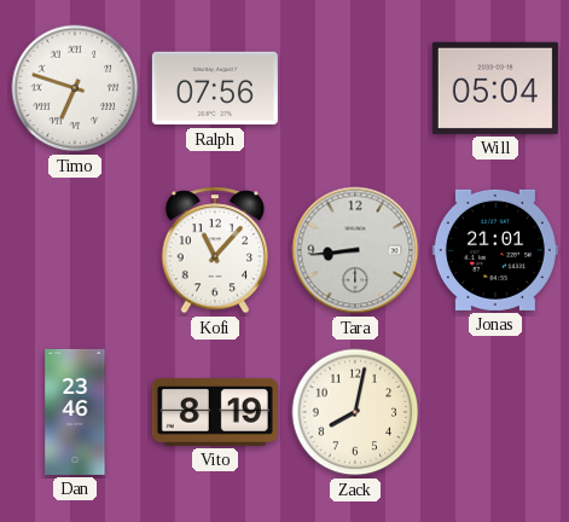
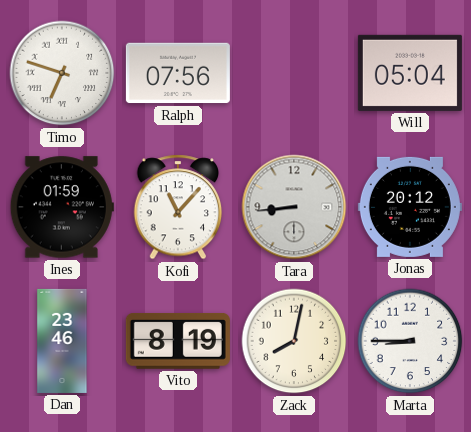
Ines: none -> 01:59 (62, 207)
Jonas: 21:01 -> 20:12 (410, 207)
Marta: none -> 8:45 (410, 341)
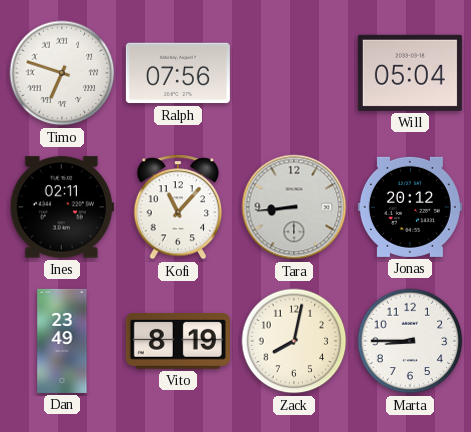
Ines: 01:59 -> 02:11 (62, 207)
Dan: 23:46 -> 23:49 (62, 341)
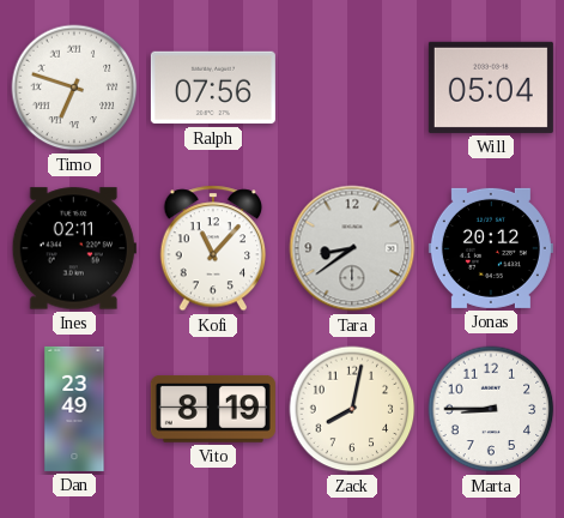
Tara: 8:44 -> 8:39 (352, 248)
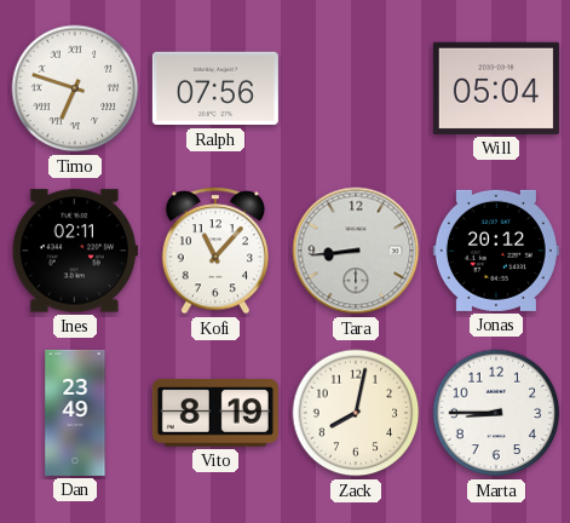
Tara: 8:39 -> 8:44 (356, 251)
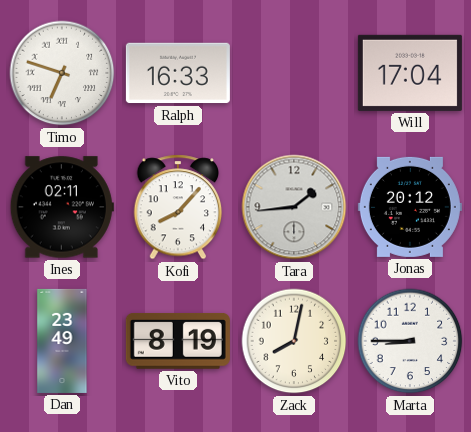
Ralph: 07:56 -> 16:33 (178, 73)
Will: 05:04 -> 17:04 (410, 73)
Kofi: 11:07 -> 8:07 (178, 207)
Tara: 8:44 -> 1:44 (294, 207)
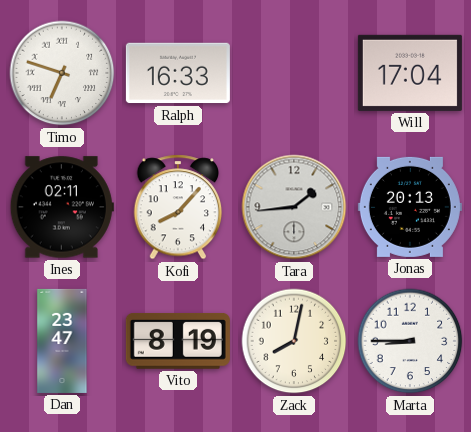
Jonas: 20:12 -> 20:13 (410, 207)
Dan: 23:49 -> 23:47 (62, 341)
